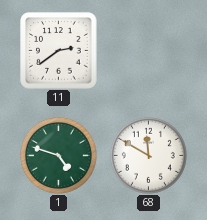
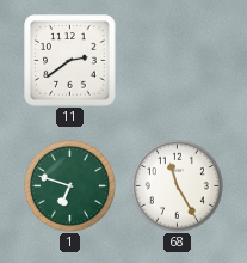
1: 4:48 -> 6:48 (69, 185)
68: 11:50 -> 11:25 (177, 185)
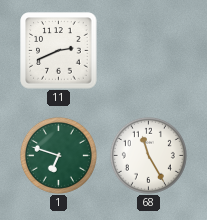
11: 2:39 -> 2:41 (59, 51)
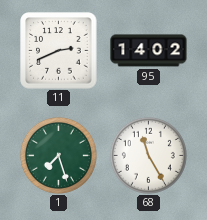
95: none -> 14:02 (149, 51)
1: 6:48 -> 7:27 (58, 155)
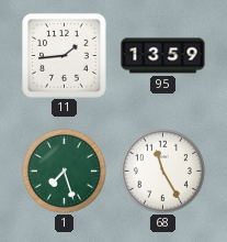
11: 2:41 -> 1:44 (65, 56)
95: 14:02 -> 13:59 (163, 56)
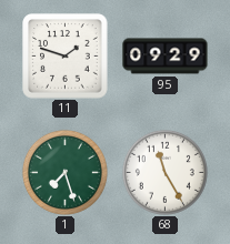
11: 1:44 -> 1:48 (66, 57)
95: 13:59 -> 09:29 (166, 57)
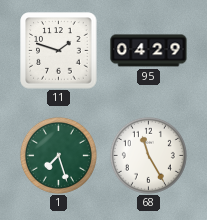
95: 09:29 -> 04:29 (149, 51)
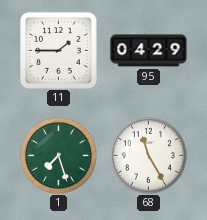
11: 1:48 -> 1:45 (59, 51)
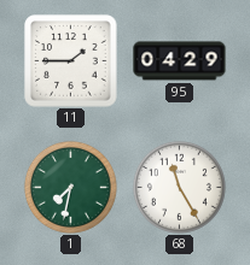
1: 7:27 -> 7:32 (70, 187)
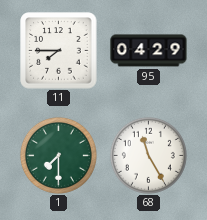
11: 1:45 -> 7:45 (59, 51)
1: 7:32 -> 7:30 (58, 155)
